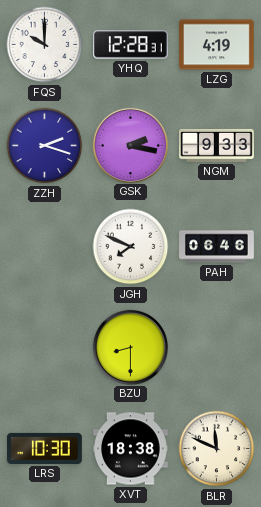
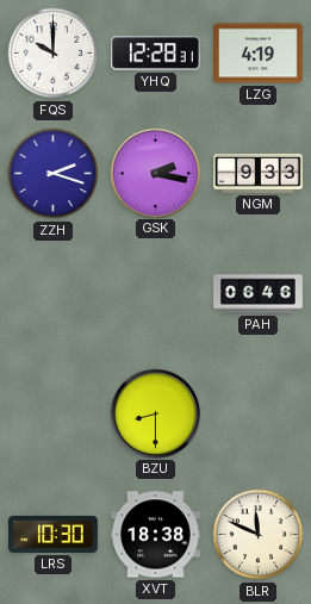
JGH: 7:49 -> none (131, 247)
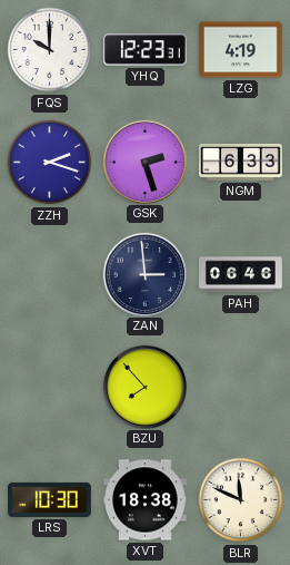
YHQ: 12:28 -> 12:23 (146, 50)
GSK: 2:17 -> 2:27 (144, 162)
NGM: 9:33 -> 6:33 (241, 162)
ZAN: none -> 2:59 (144, 274)
BZU: 8:30 -> 7:53 (144, 387)
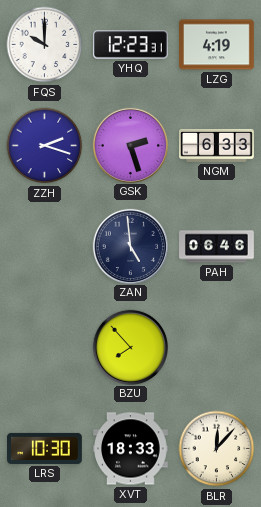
ZAN: 2:59 -> 4:59 (130, 246)
XVT: 18:38 -> 18:33 (131, 449)
BLR: 11:49 -> 12:07 (217, 449)
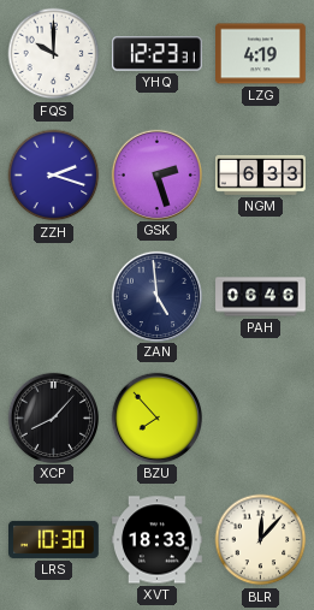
XCP: none -> 8:07 (53, 417)
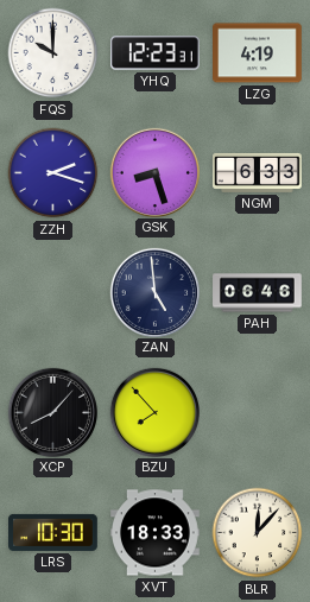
GSK: 2:27 -> 8:27 (154, 172)
